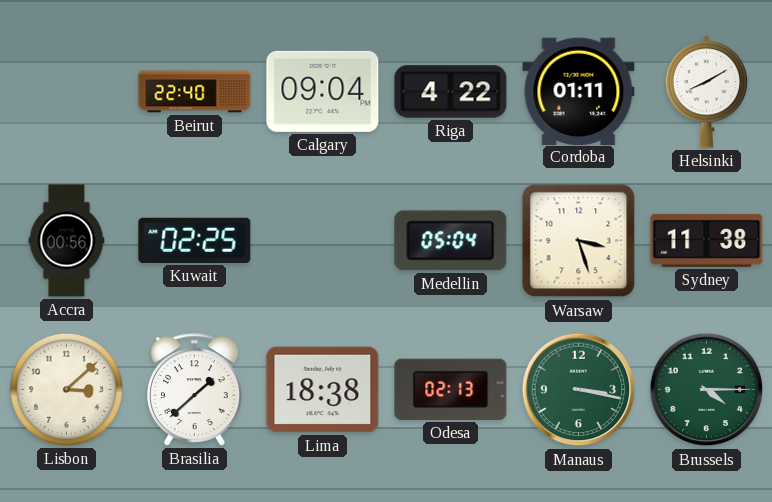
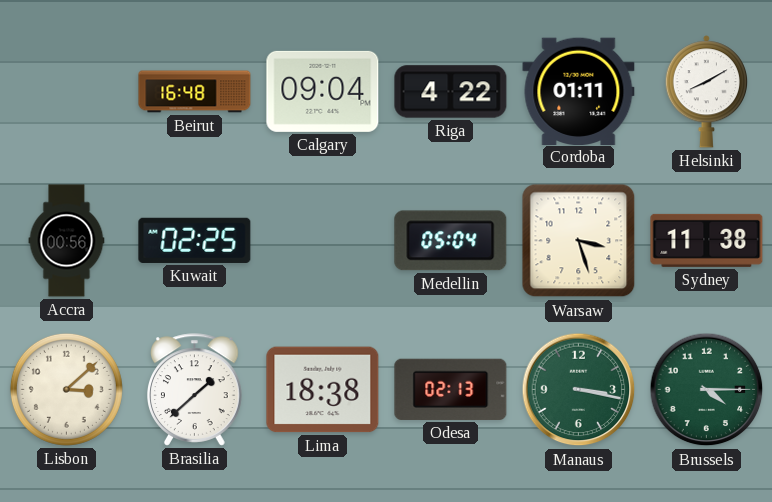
Beirut: 22:40 -> 16:48 (195, 92)
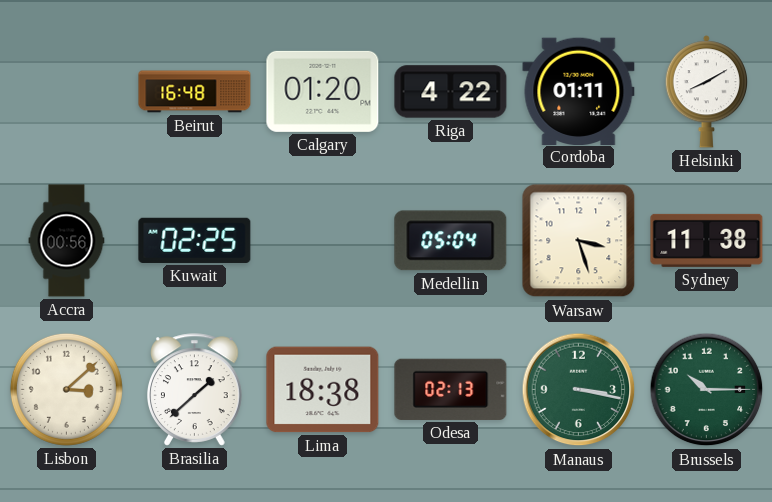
Calgary: 09:04 -> 01:20 (323, 91)
Brussels: 4:15 -> 10:15 (707, 390)
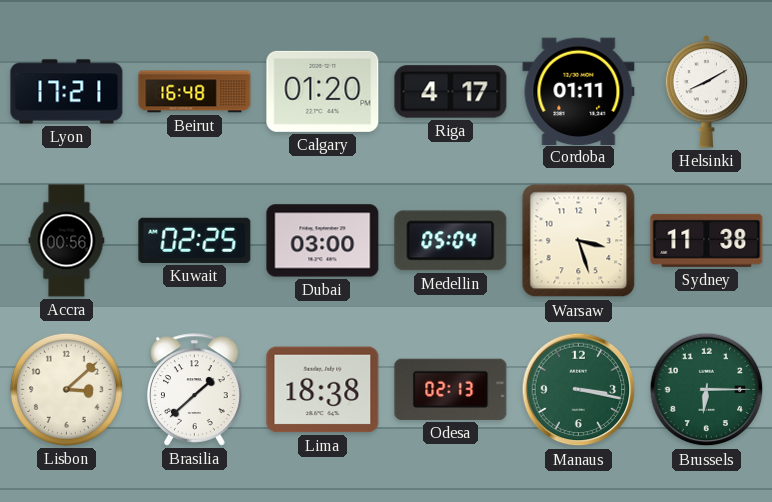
Lyon: none -> 17:21 (67, 92)
Riga: 4:22 -> 4:17 (451, 92)
Dubai: none -> 03:00 (323, 241)
Brussels: 10:15 -> 6:15 (707, 390)
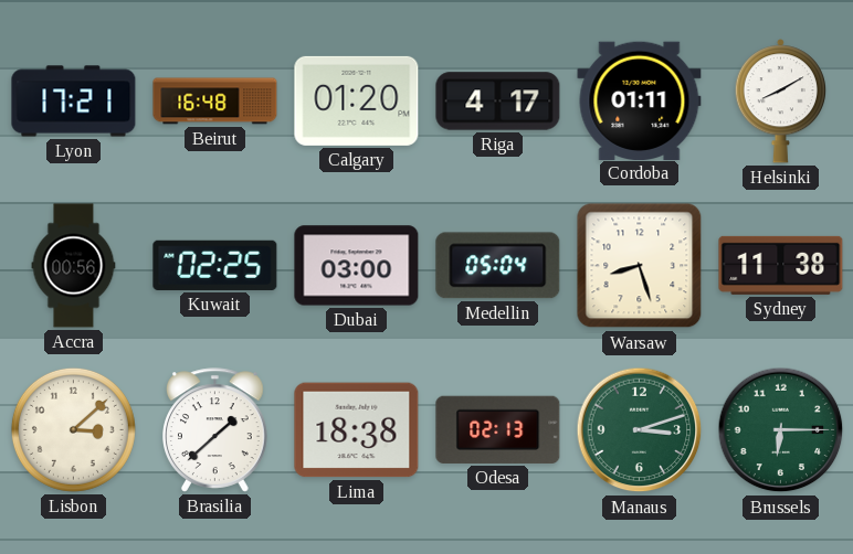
Warsaw: 3:27 -> 8:27 (640, 266)
Manaus: 3:17 -> 3:12 (640, 430)
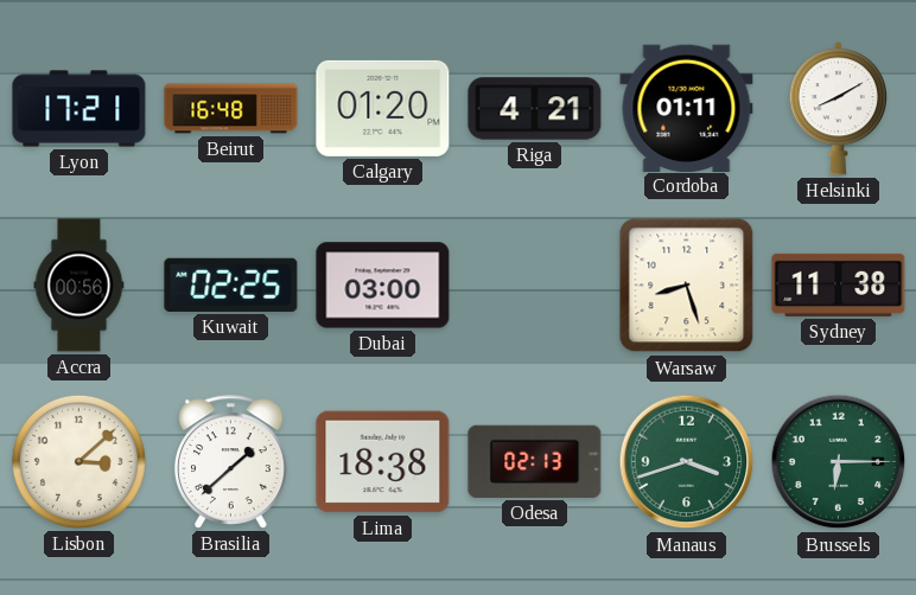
Riga: 4:17 -> 4:21 (535, 109)
Medellin: 05:04 -> none (498, 266)
Manaus: 3:12 -> 3:42 (687, 462)
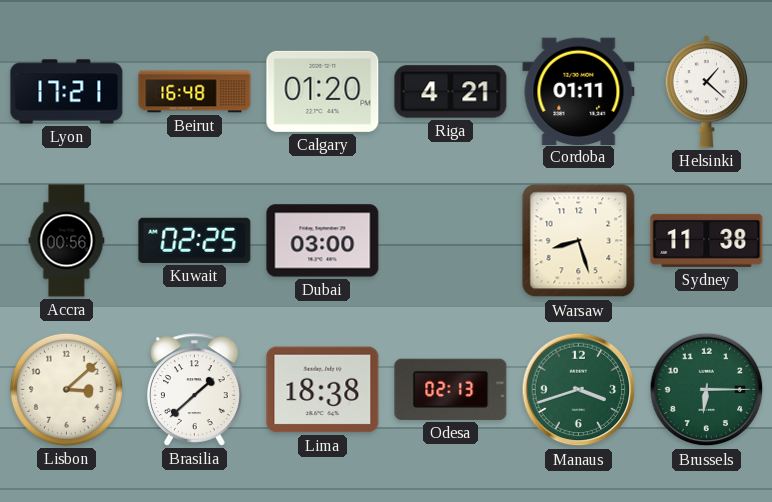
Helsinki: 8:10 -> 1:22 (706, 92)
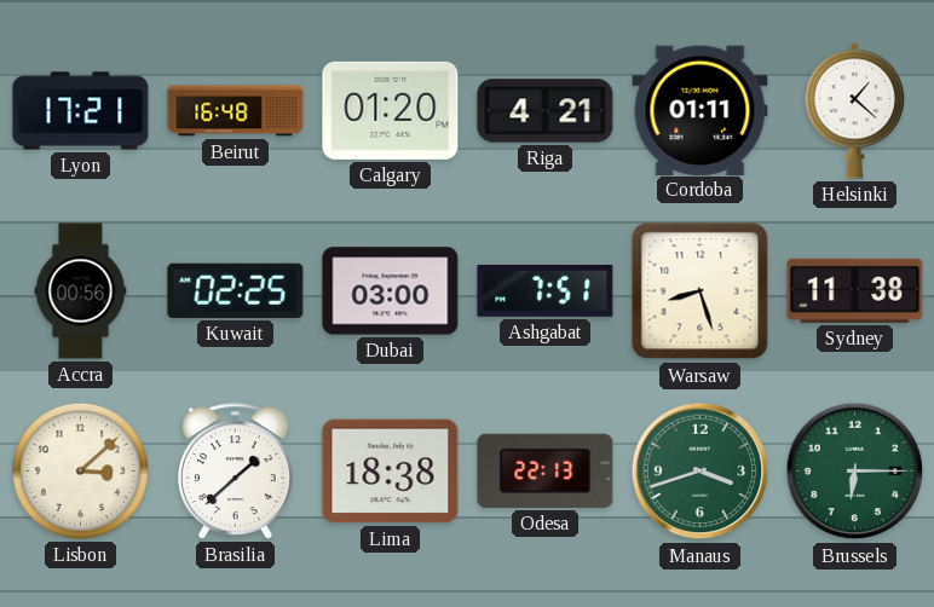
Ashgabat: none -> 7:51 (546, 290)
Odesa: 02:13 -> 22:13 (546, 470)
